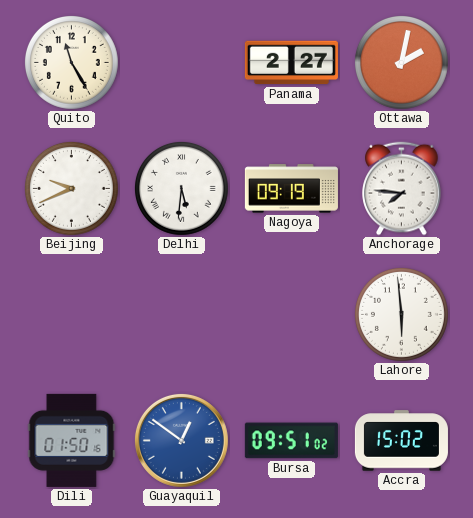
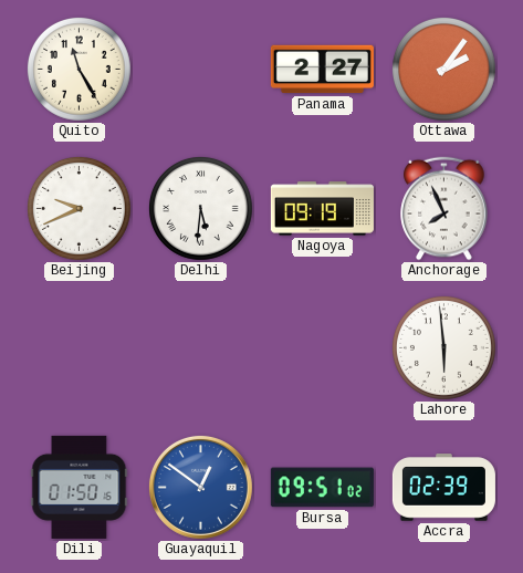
Ottawa: 2:02 -> 2:06 (444, 70)
Anchorage: 7:46 -> 7:56 (444, 209)
Accra: 15:02 -> 02:39 (443, 488)
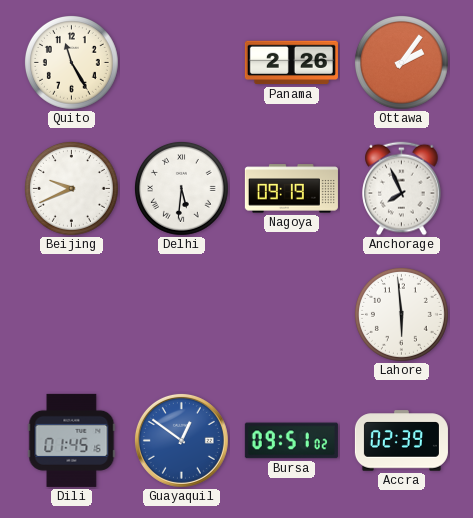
Panama: 2:27 -> 2:26 (291, 63)
Dili: 01:50 -> 01:45 (72, 440)
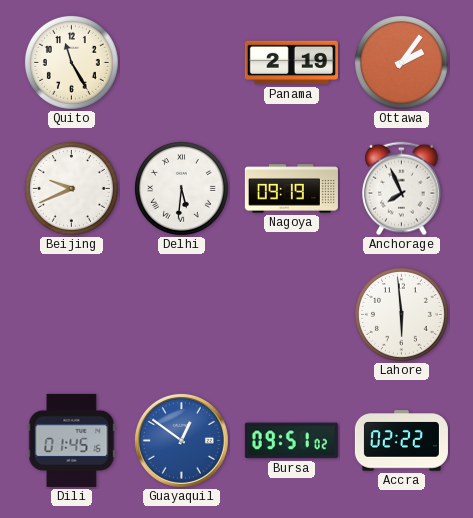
Panama: 2:26 -> 2:19 (291, 63)
Accra: 02:39 -> 02:22 (401, 441)
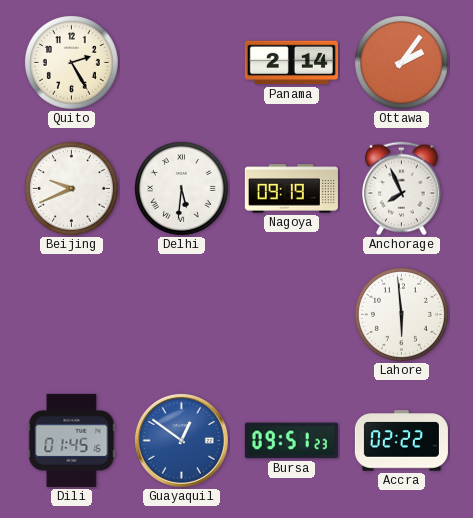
Quito: 11:25 -> 2:25 (72, 63)
Panama: 2:19 -> 2:14 (291, 63)
Bursa: 09:51:02 -> 09:51:23 (291, 441)
